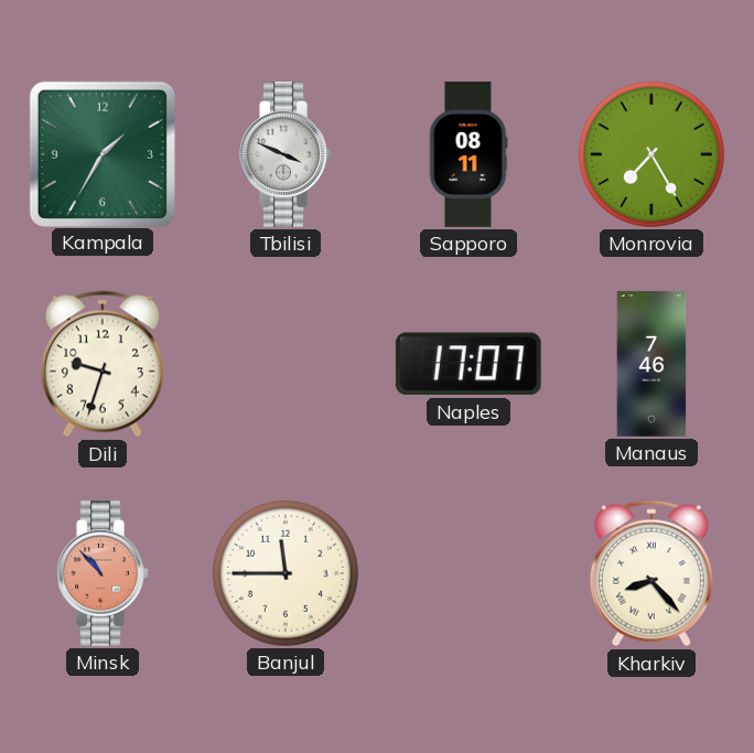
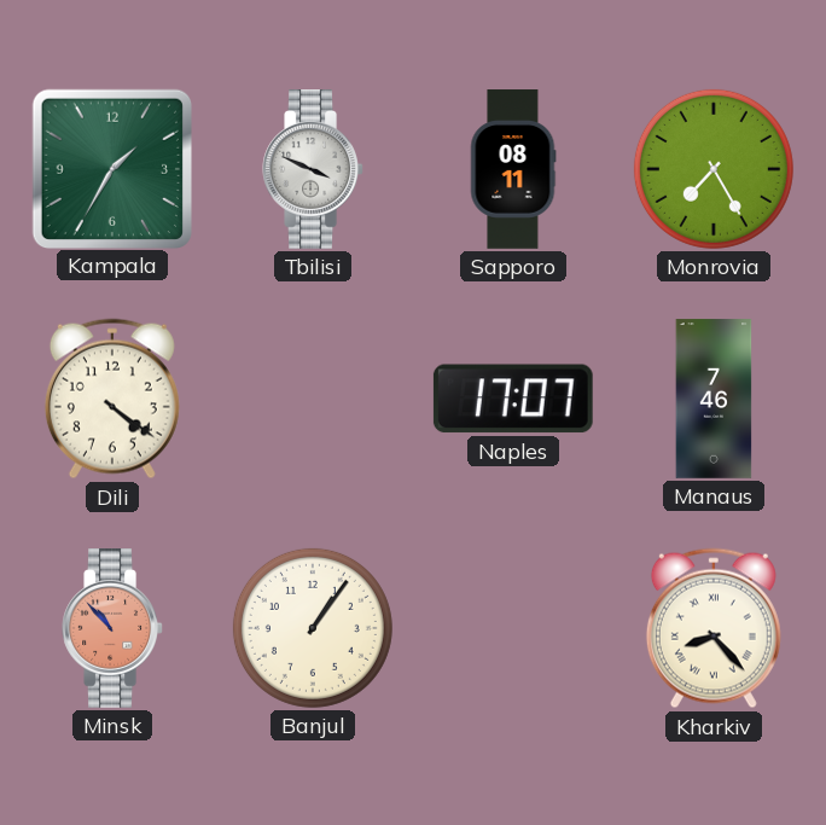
Dili: 9:33 -> 4:21 (112, 399)
Banjul: 11:45 -> 1:06 (313, 628)
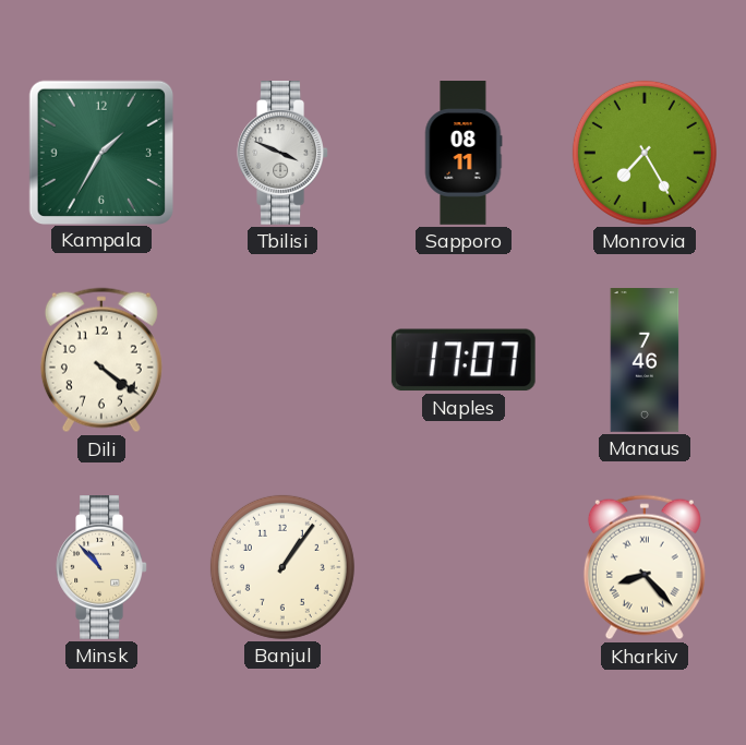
Minsk dial: salmon -> cream (101, 568)
